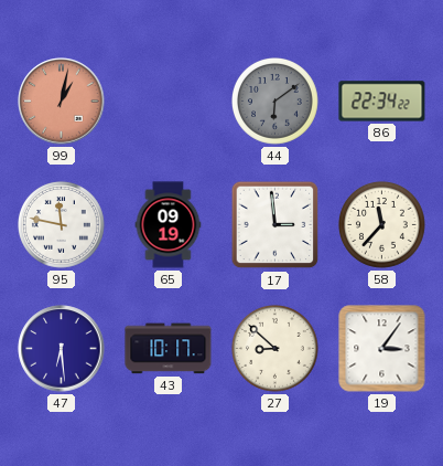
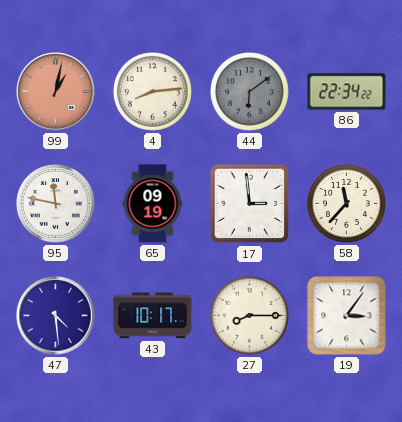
4: none -> 8:14 (152, 91)
47: 6:29 -> 4:29 (56, 316)
27: 8:52 -> 8:15 (249, 315)
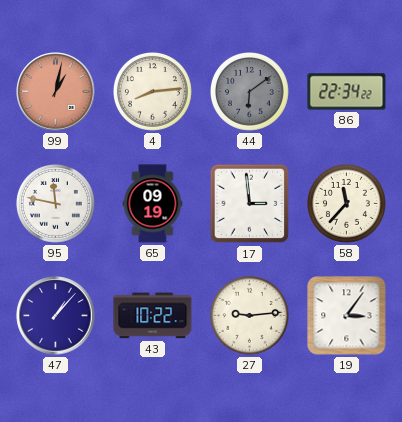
47: 4:29 -> 1:07 (56, 316)
43: 10:17 -> 10:22 (153, 316)
27: 8:15 -> 9:14 (249, 315)
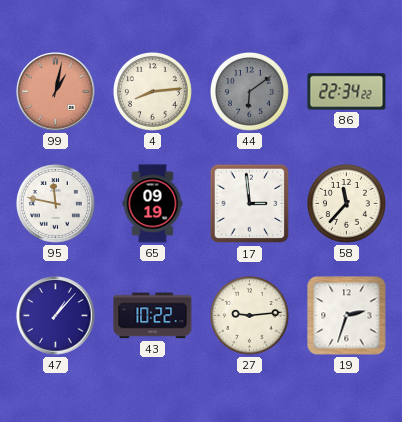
19: 3:06 -> 2:33 (347, 316)
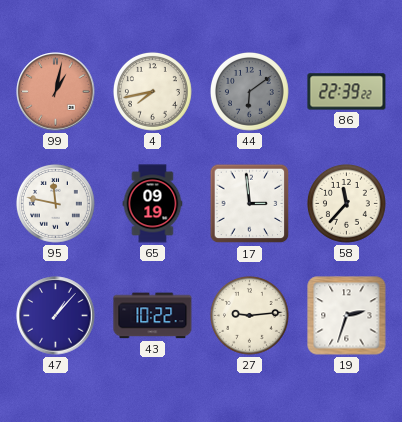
4: 8:14 -> 7:43 (152, 91)
86: 22:34 -> 22:39 (347, 92)
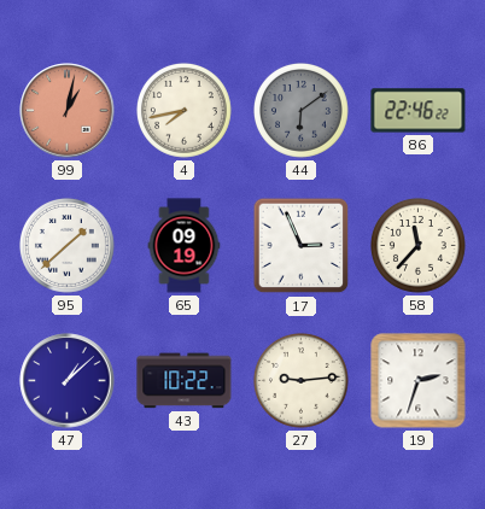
86: 22:39 -> 22:46 (419, 111)
95: 11:47 -> 1:38 (66, 245)
17: 2:59 -> 2:56 (302, 246)
47: 1:07 -> 1:08 (68, 381)
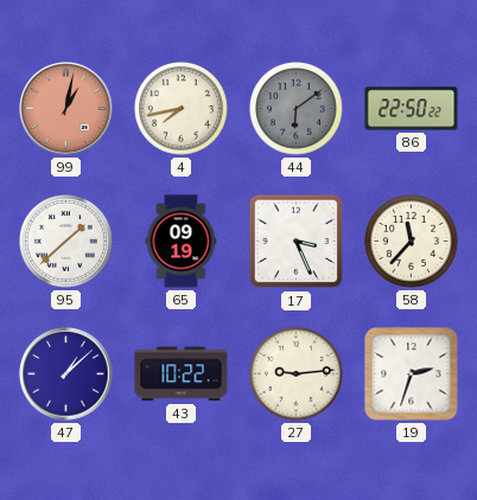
86: 22:46 -> 22:50 (412, 109)
17: 2:56 -> 3:26 (297, 242)
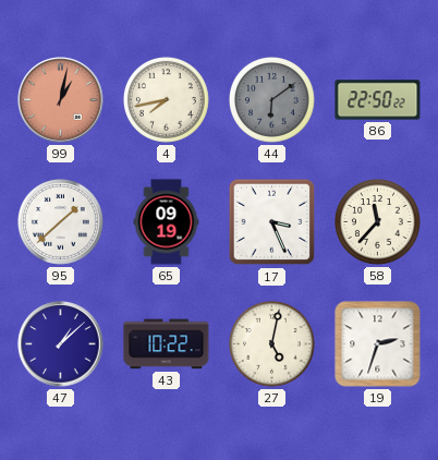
27: 9:14 -> 5:02 (271, 343)
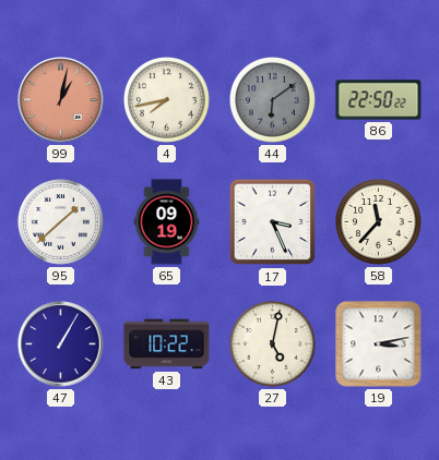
47: 1:08 -> 1:05 (61, 344)
19: 2:33 -> 3:13 (379, 344)
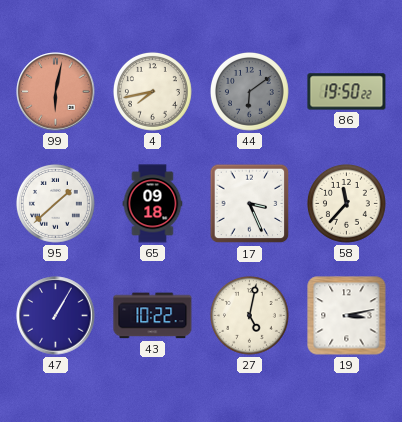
99: 1:02 -> 6:02 (56, 92)
86: 22:50 -> 19:50 (347, 92)
65: 09:19 -> 09:18 (153, 204)
